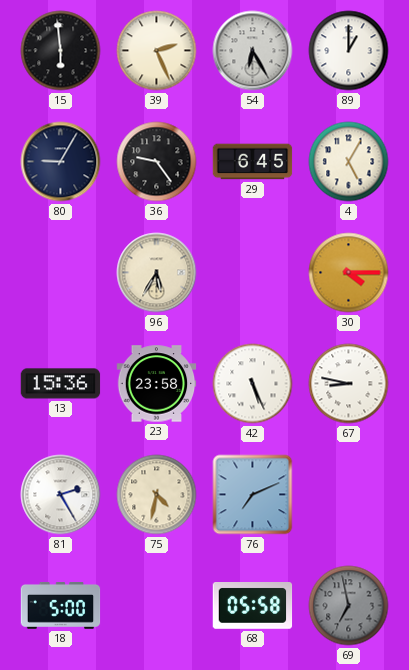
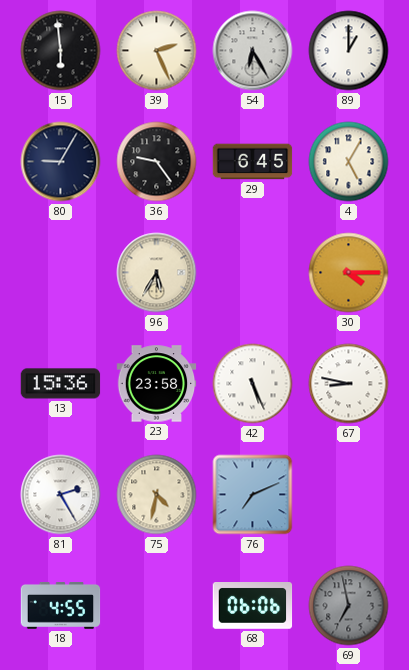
18: 5:00 -> 4:55 (61, 606)
68: 05:58 -> 06:06 (253, 606)
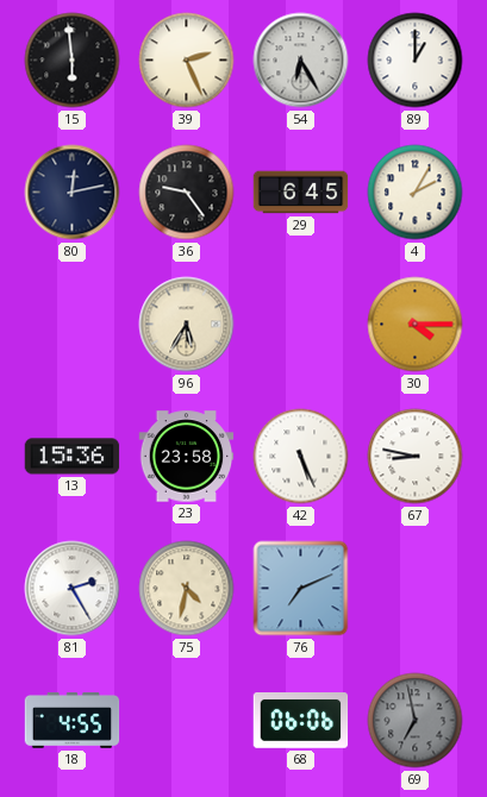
80: 9:05 -> 12:13 (73, 193)
4: 5:05 -> 2:05 (416, 193)
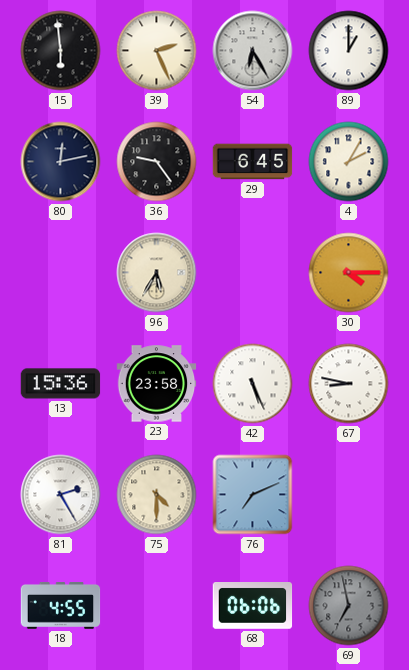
75: 4:32 -> 4:30 (157, 495)
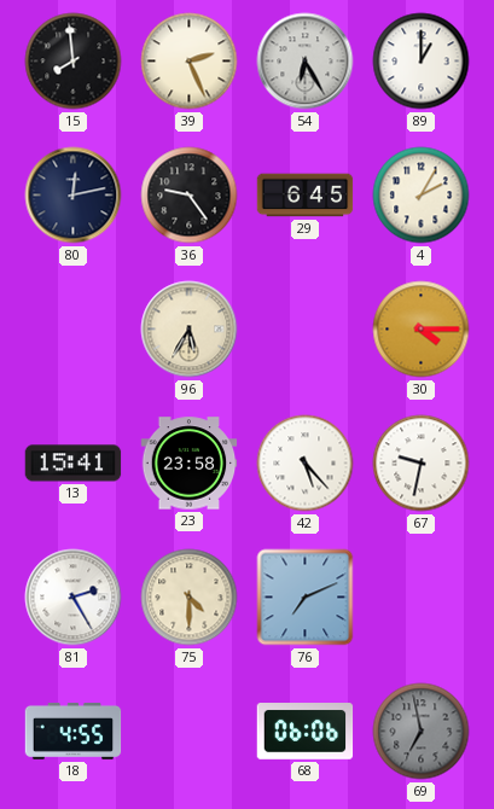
15: 5:59 -> 7:59 (74, 62)
13: 15:36 -> 15:41 (74, 464)
42: 5:26 -> 5:23 (306, 464)
67: 8:47 -> 9:32 (422, 464)
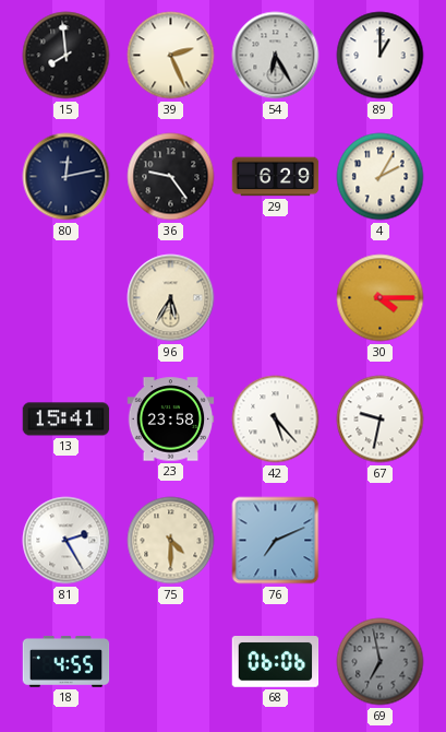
29: 6:45 -> 6:29 (276, 177)
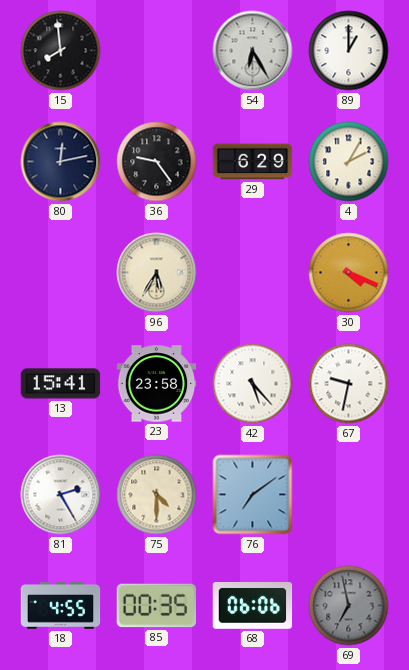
39: 2:26 -> none (171, 56)
30: 4:15 -> 4:19 (349, 273)
76: 7:11 -> 7:09 (253, 495)
85: none -> 00:35 (156, 606)
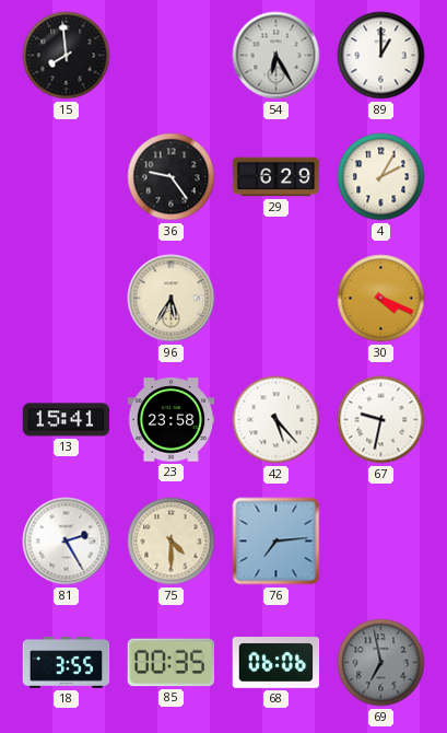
80: 12:13 -> none (61, 162)
76: 7:09 -> 7:14 (277, 542)
18: 4:55 -> 3:55 (67, 663)
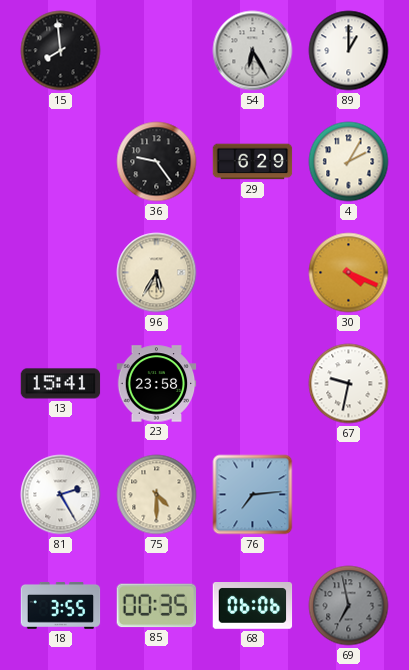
42: 5:23 -> none (277, 420)
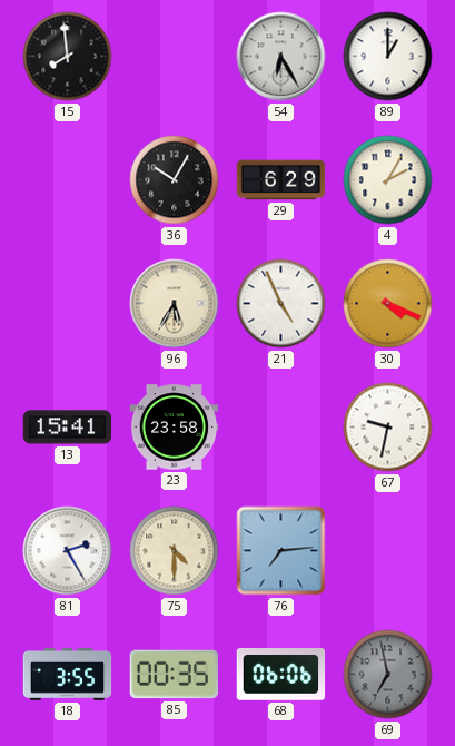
36: 9:24 -> 10:05 (175, 180)
21: none -> 4:56 (281, 304)
